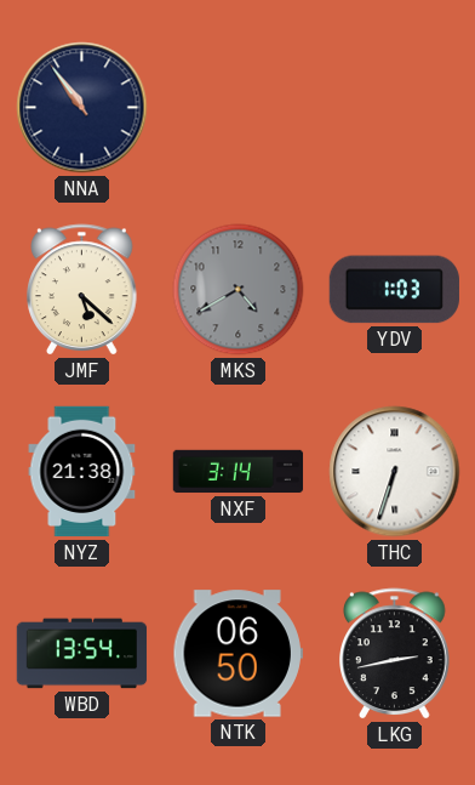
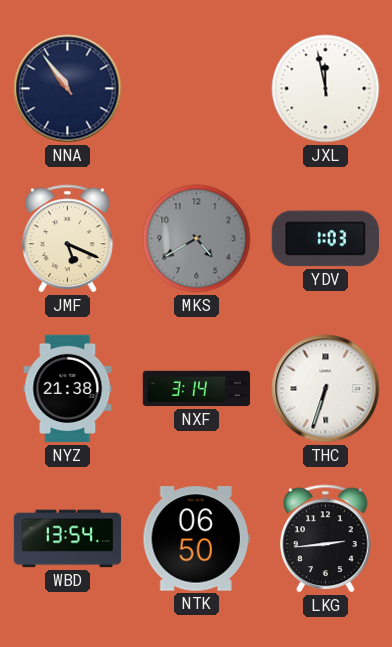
JXL: none -> 11:58 (326, 89)
JMF: 5:22 -> 5:19 (68, 239)
LKG: 2:43 -> 2:44 (326, 539)
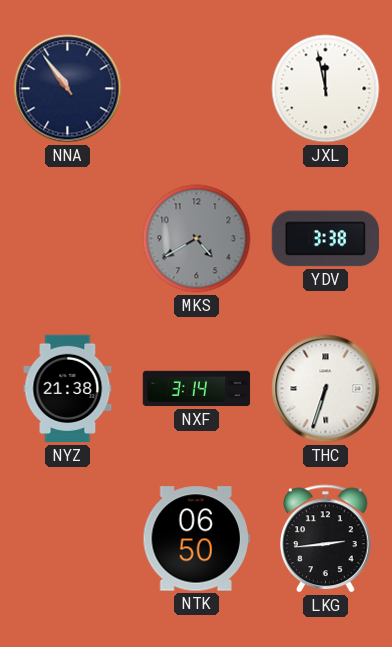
JMF: 5:19 -> none (68, 239)
YDV: 1:03 -> 3:38 (325, 239)
WBD: 13:54 -> none (68, 539)
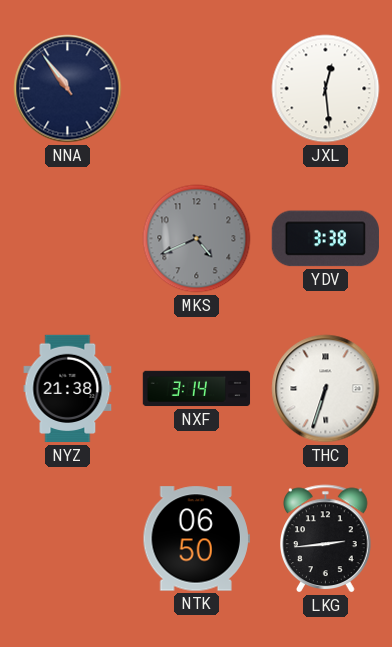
JXL: 11:58 -> 12:29 (326, 89)
MKS: 4:40 -> 4:41 (197, 239)
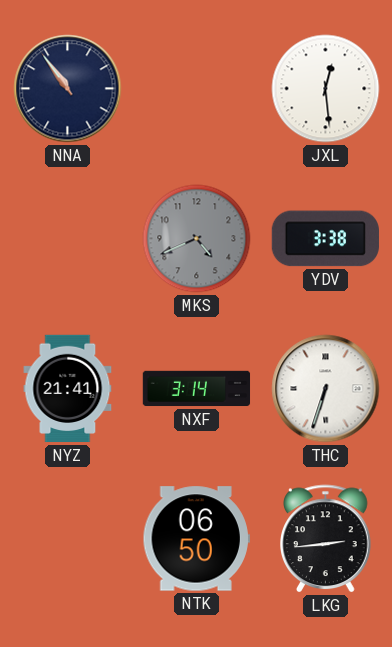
NYZ: 21:38 -> 21:41 (68, 389)
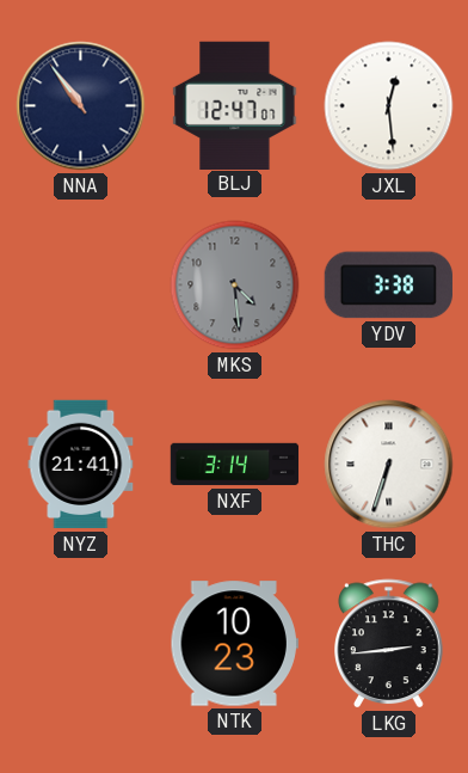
BLJ: none -> 12:47 (235, 105)
MKS: 4:41 -> 4:29 (235, 286)
NTK: 06:50 -> 10:23 (234, 644)
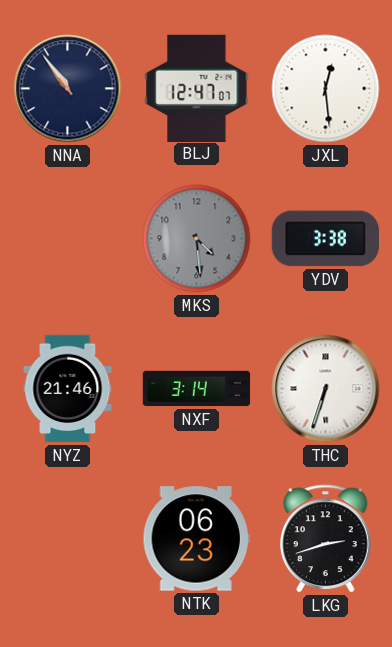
NYZ: 21:41 -> 21:46 (68, 389)
NTK: 10:23 -> 06:23 (196, 539)
LKG: 2:44 -> 2:42 (326, 539)
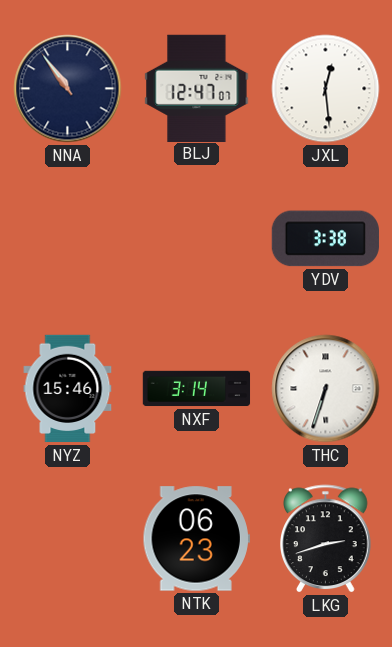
MKS: 4:29 -> none (197, 239)
NYZ: 21:46 -> 15:46 (68, 389)
